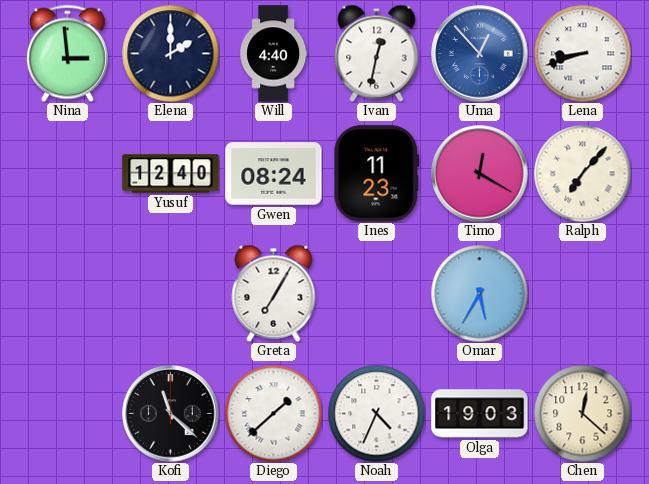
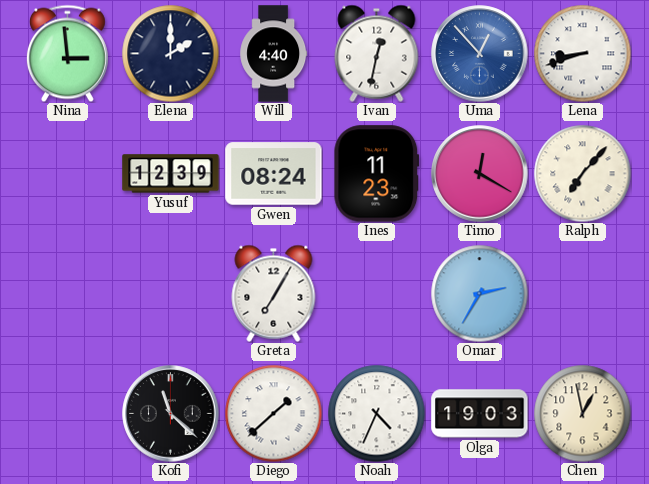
Yusuf: 12:40 -> 12:39 (171, 174)
Omar: 5:35 -> 2:35 (479, 293)
Chen: 12:22 -> 12:58 (582, 413)
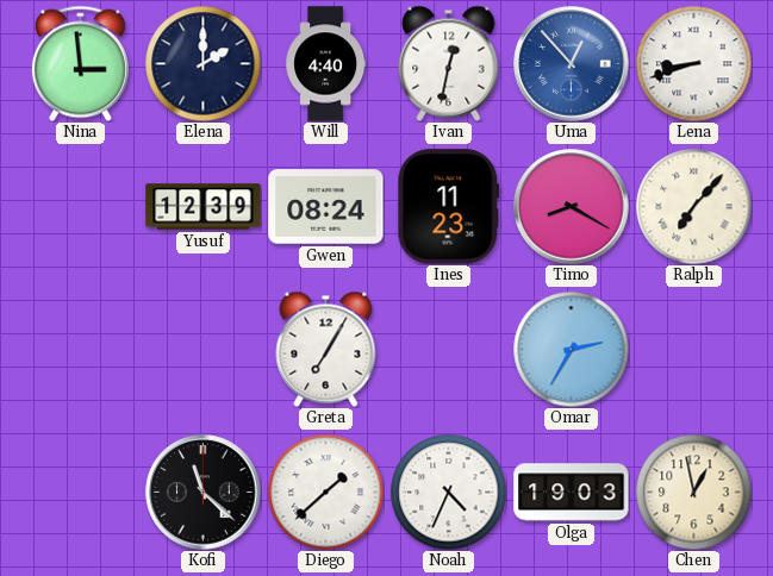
Timo: 12:20 -> 8:20 (572, 207)
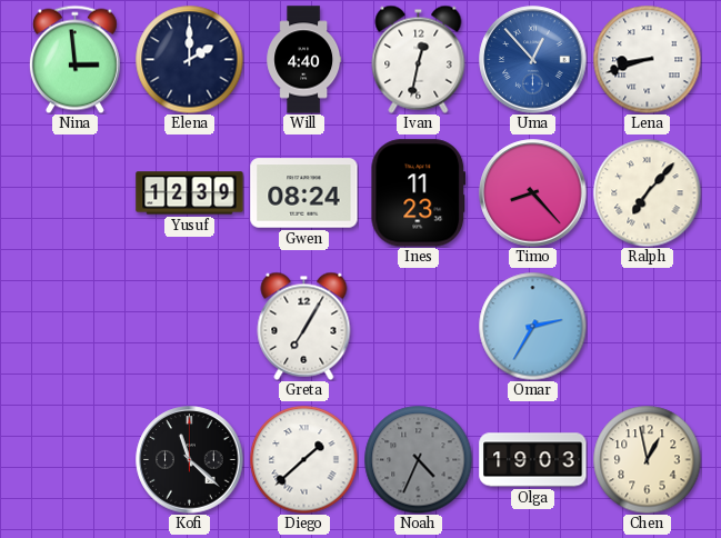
Timo: 8:20 -> 8:23 (533, 193)
Noah dial: white -> grey (418, 459)
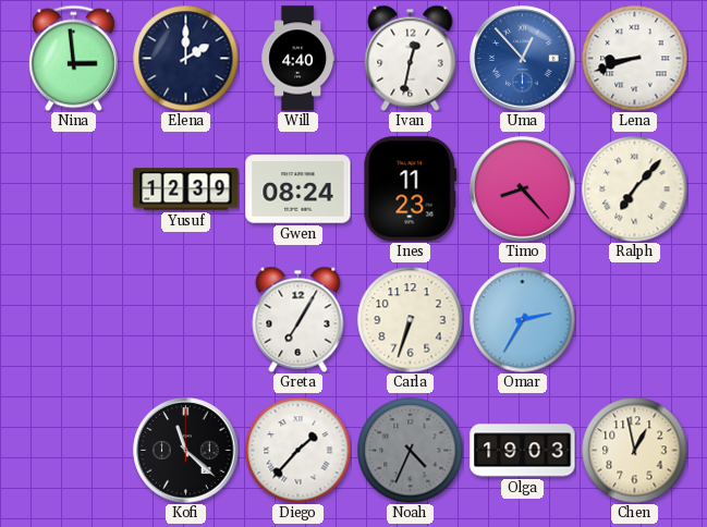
Carla: none -> 6:33 (410, 319)
Diego: 1:38 -> 1:37 (297, 450)
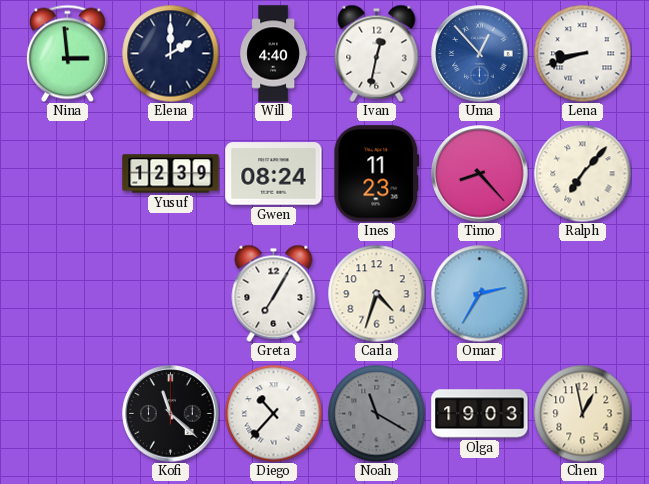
Carla: 6:33 -> 4:33 (376, 293)
Diego: 1:37 -> 10:37 (273, 413)
Noah: 4:34 -> 11:20 (376, 413)
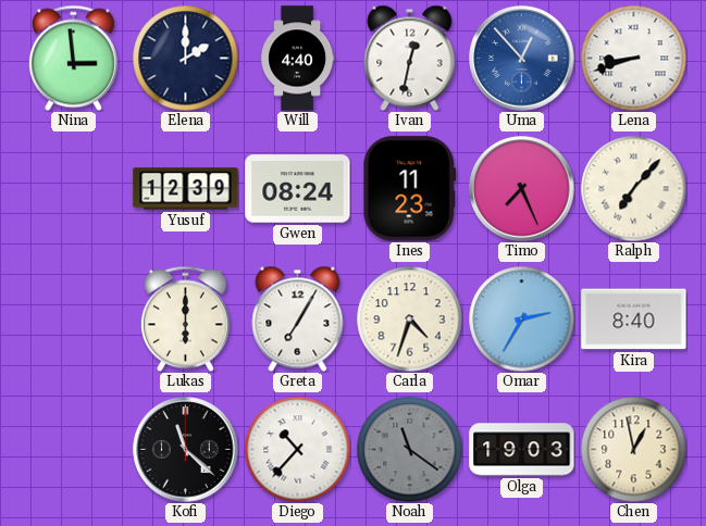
Timo: 8:23 -> 7:26 (522, 189)
Lukas: none -> 6:00 (185, 318)
Kira: none -> 8:40 (634, 320)
Noah: 11:20 -> 11:21 (409, 449)
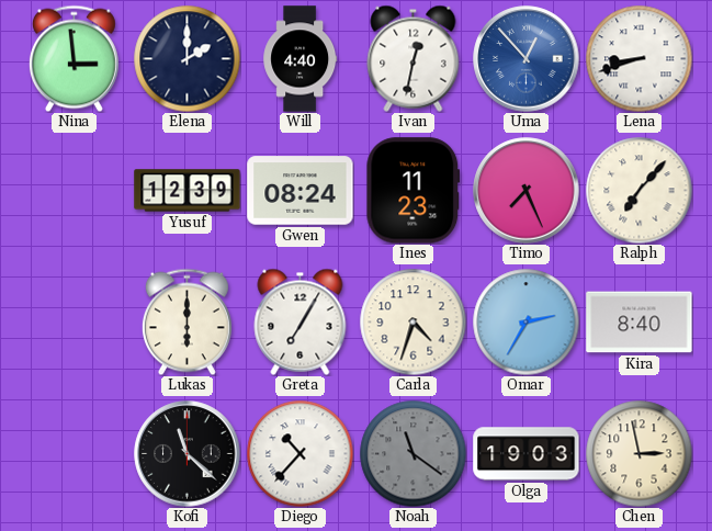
Chen: 12:58 -> 2:58 (638, 453)
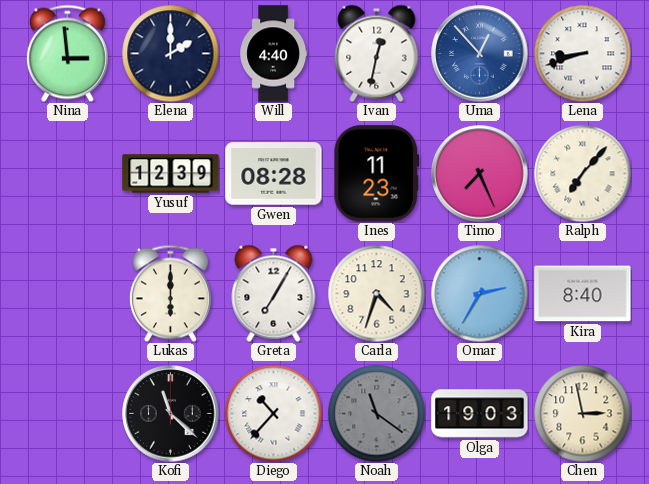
Gwen: 08:24 -> 08:28 (274, 174)
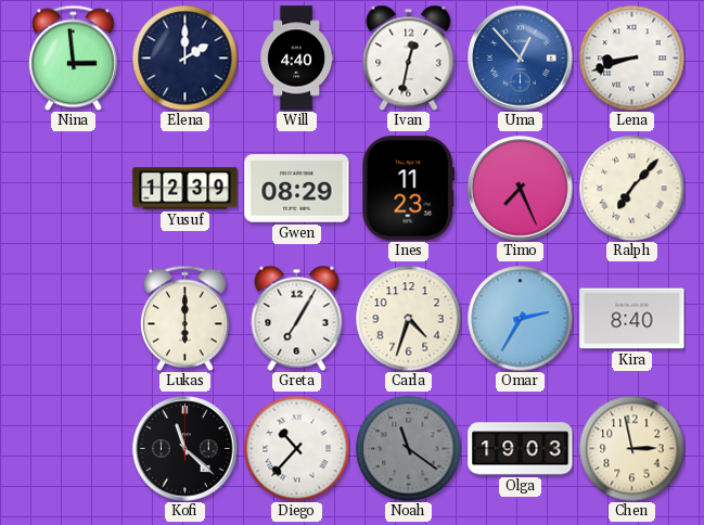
Gwen: 08:28 -> 08:29 (297, 189)
